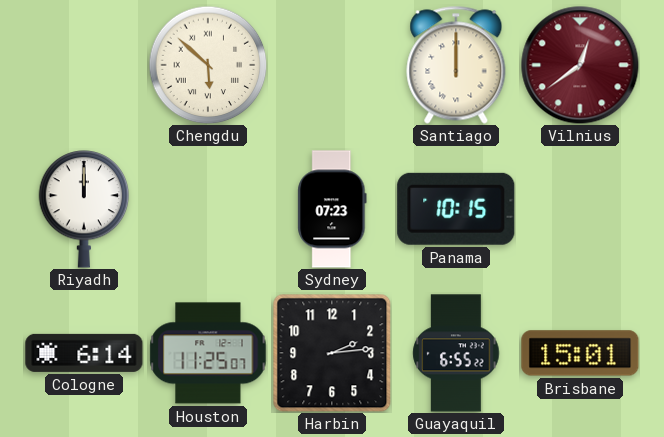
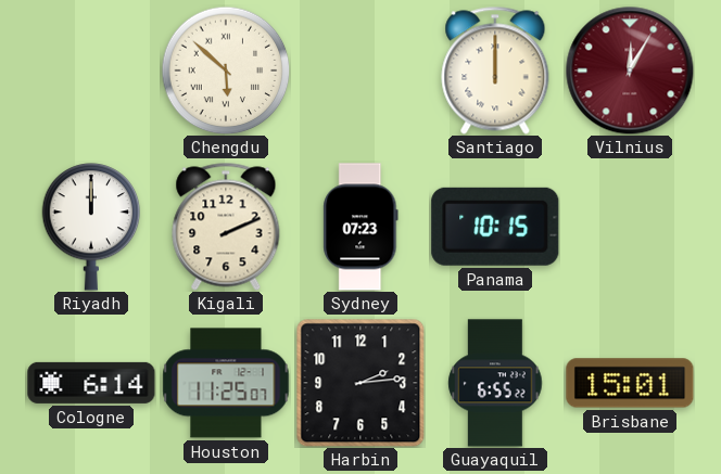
Vilnius: 12:39 -> 12:05 (630, 71)
Kigali: none -> 2:11 (226, 227)
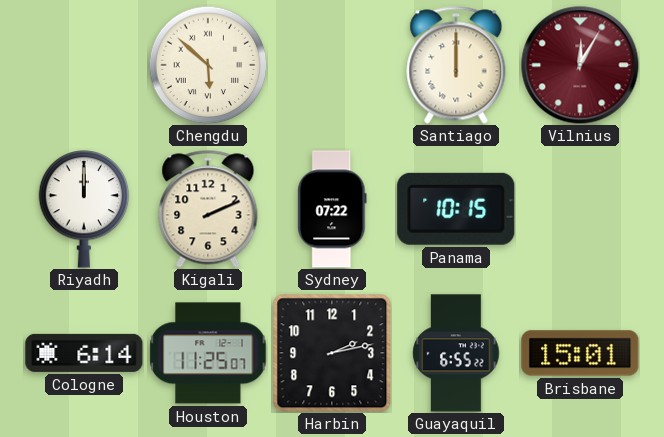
Sydney: 07:23 -> 07:22 (332, 209)
Harbin: 2:14 -> 2:13 (332, 353)
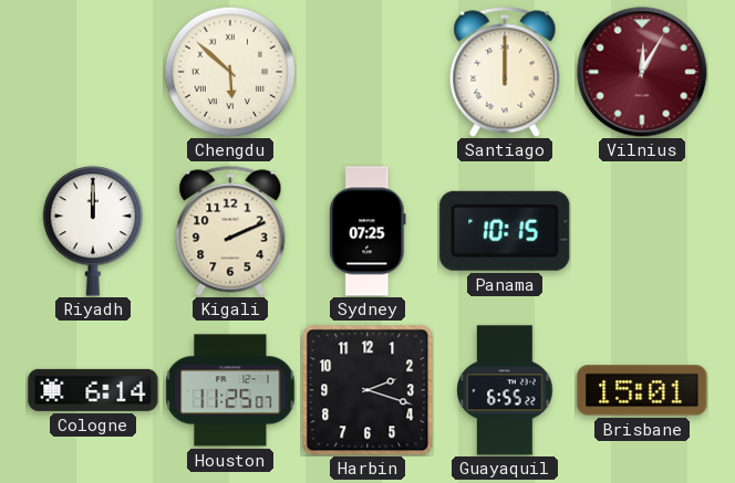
Sydney: 07:22 -> 07:25 (367, 231)
Harbin: 2:13 -> 2:18 (367, 390)
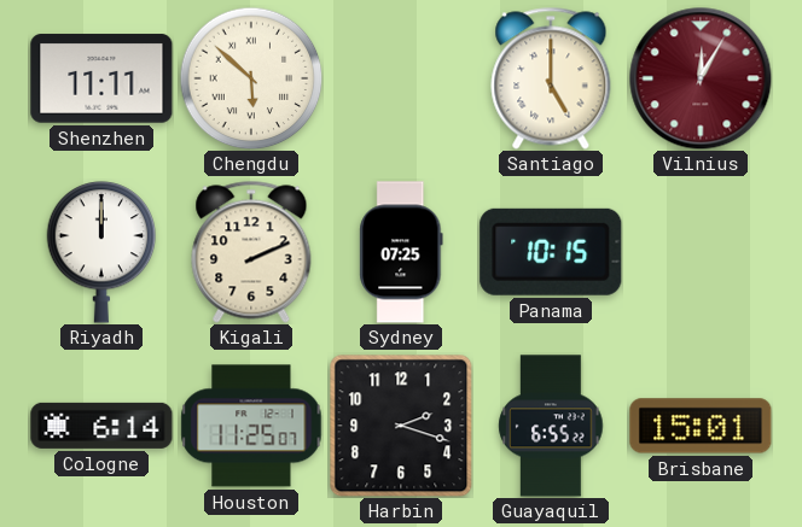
Shenzhen: none -> 11:11 (101, 78)
Santiago: 12:00 -> 5:00 (551, 78)
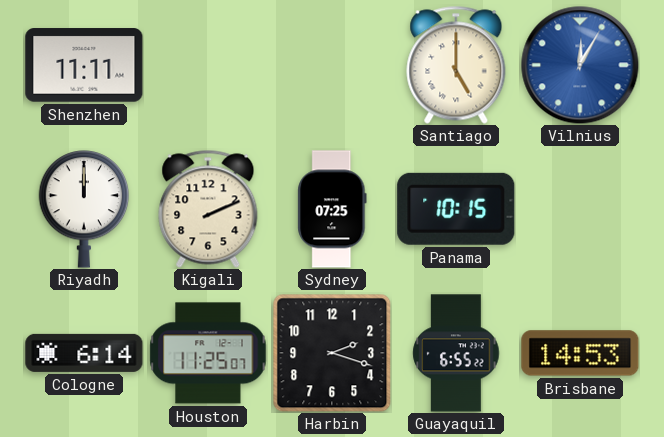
Chengdu: 5:52 -> none (251, 78)
Vilnius dial: burgundy -> blue (580, 65)
Brisbane: 15:01 -> 14:53 (580, 353)
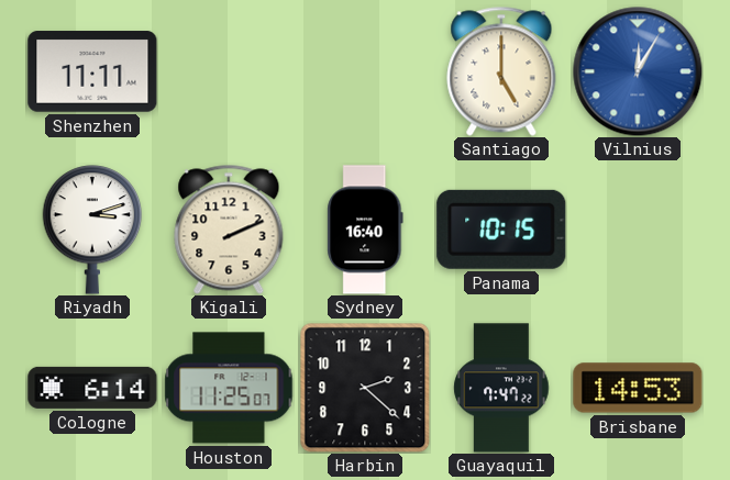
Riyadh: 12:00 -> 3:12 (92, 230)
Sydney: 07:25 -> 16:40 (365, 230)
Harbin: 2:18 -> 2:22 (365, 388)
Guayaquil: 6:55 -> 7:47 (501, 388)
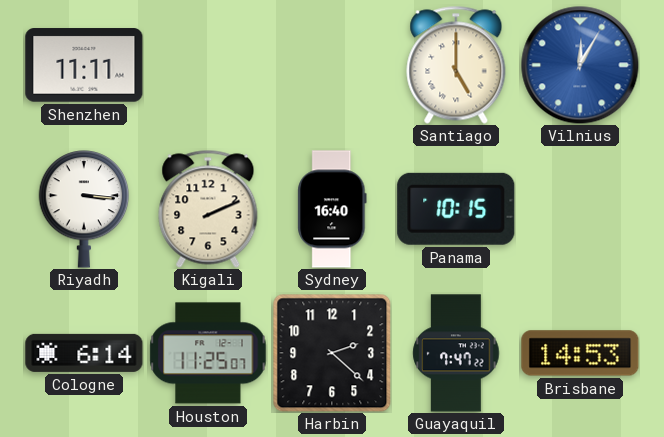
Riyadh: 3:12 -> 3:16 (84, 209)
